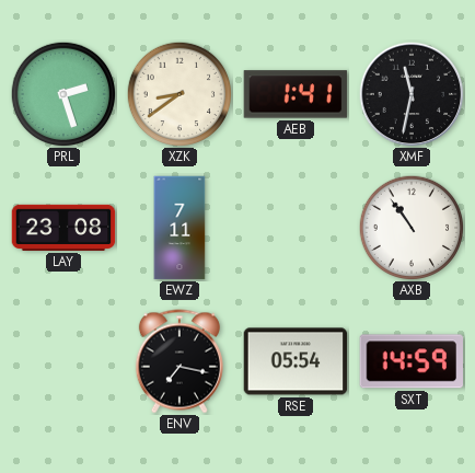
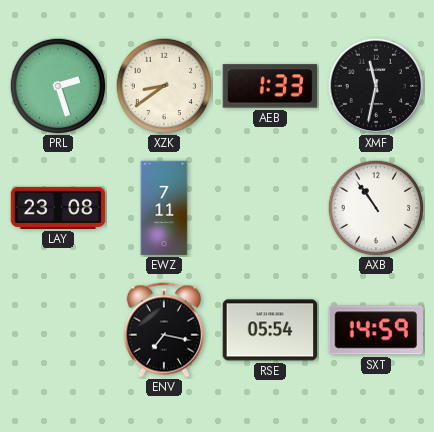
AEB: 1:41 -> 1:33 (270, 86)
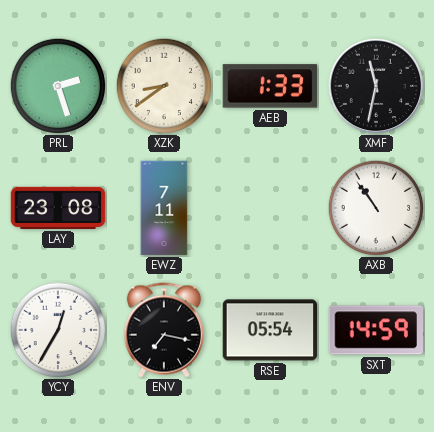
YCY: none -> 12:35 (57, 329)
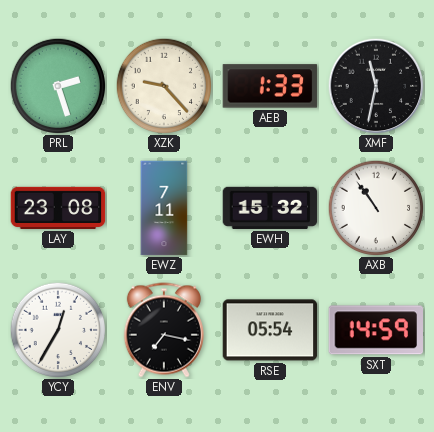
XZK: 8:39 -> 9:23 (163, 85)
EWH: none -> 15:32 (270, 208)
